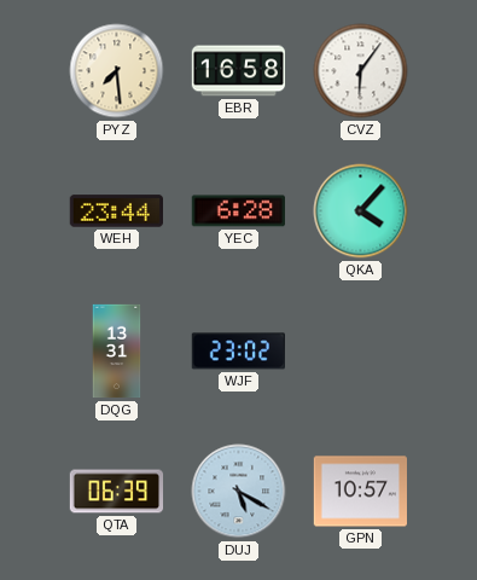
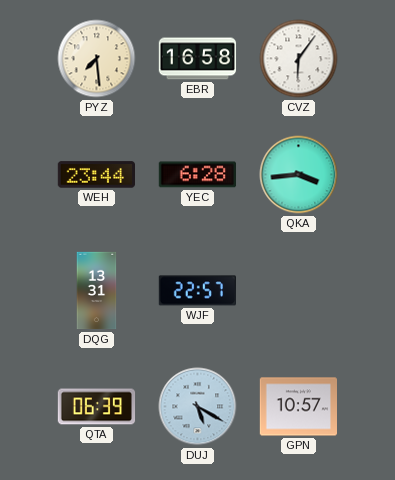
QKA: 4:07 -> 3:44 (299, 175)
WJF: 23:02 -> 22:57 (197, 291)
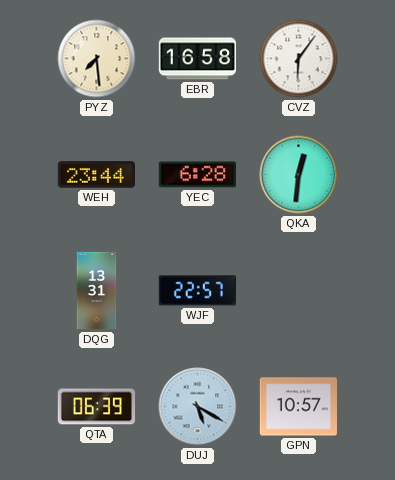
QKA: 3:44 -> 12:31 (299, 175)
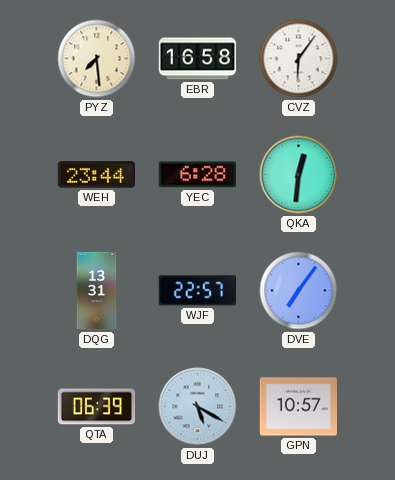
DVE: none -> 7:06 (299, 291)
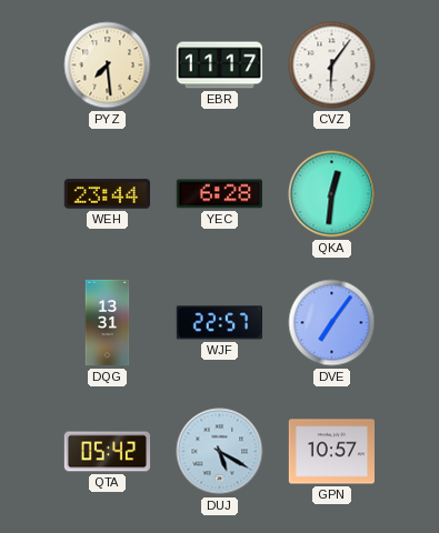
EBR: 16:58 -> 11:17 (220, 66)
QTA: 06:39 -> 05:42 (108, 452)
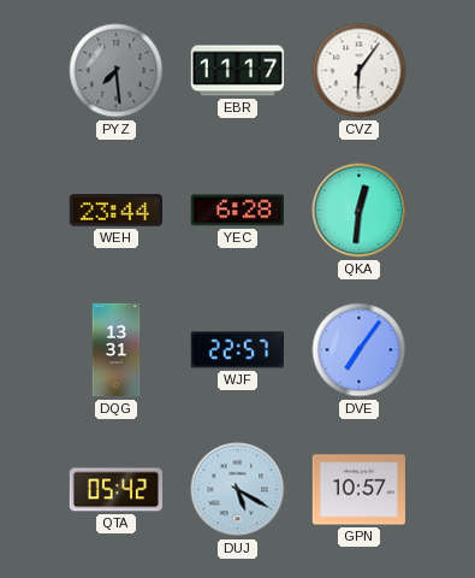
PYZ dial: cream -> grey (117, 71)
